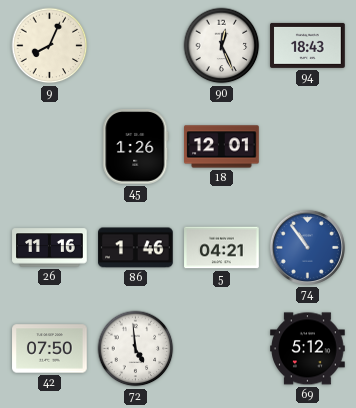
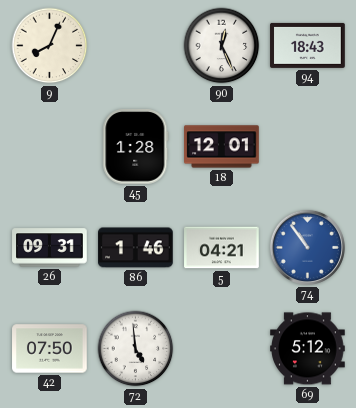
45: 1:26 -> 1:28 (136, 147)
26: 11:16 -> 09:31 (50, 248)
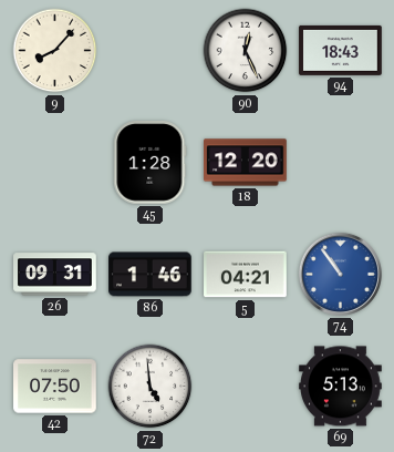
9: 8:04 -> 8:07 (55, 51)
18: 12:01 -> 12:20 (246, 163)
69: 5:12 -> 5:13 (341, 387)
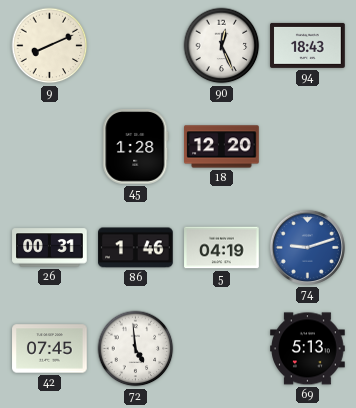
9: 8:07 -> 8:11 (50, 46)
26: 09:31 -> 00:31 (50, 248)
5: 04:21 -> 04:19 (222, 248)
74: 10:54 -> 9:12 (307, 247)
42: 07:50 -> 07:45 (50, 349)
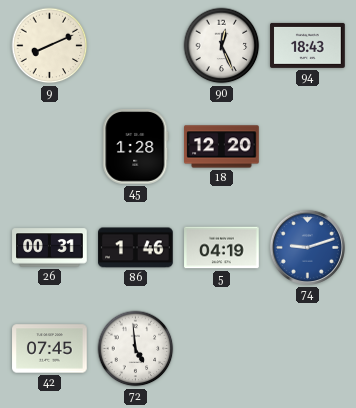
69: 5:13 -> none (308, 349)
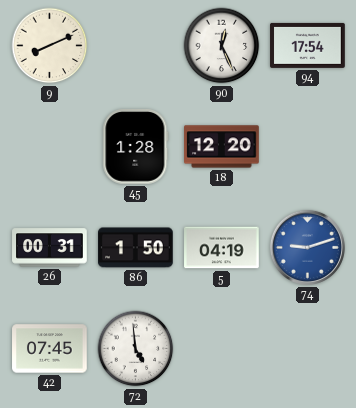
94: 18:43 -> 17:54 (308, 45)
86: 1:46 -> 1:50 (136, 248)
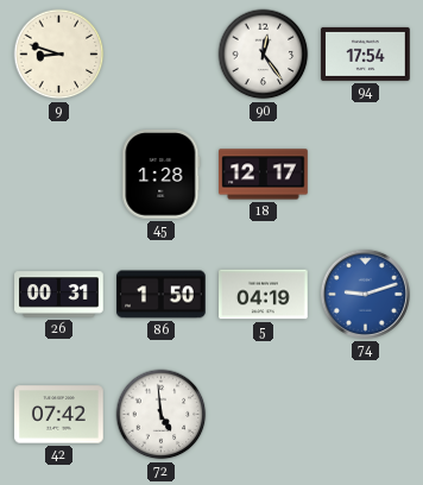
9: 8:11 -> 8:48 (59, 55)
90: 12:26 -> 12:24 (264, 55)
18: 12:20 -> 12:17 (264, 175)
42: 07:45 -> 07:42 (59, 415)
